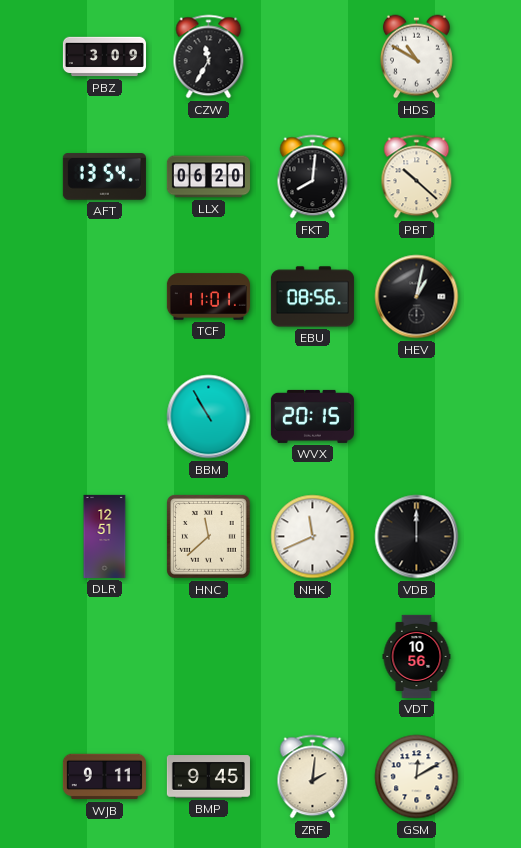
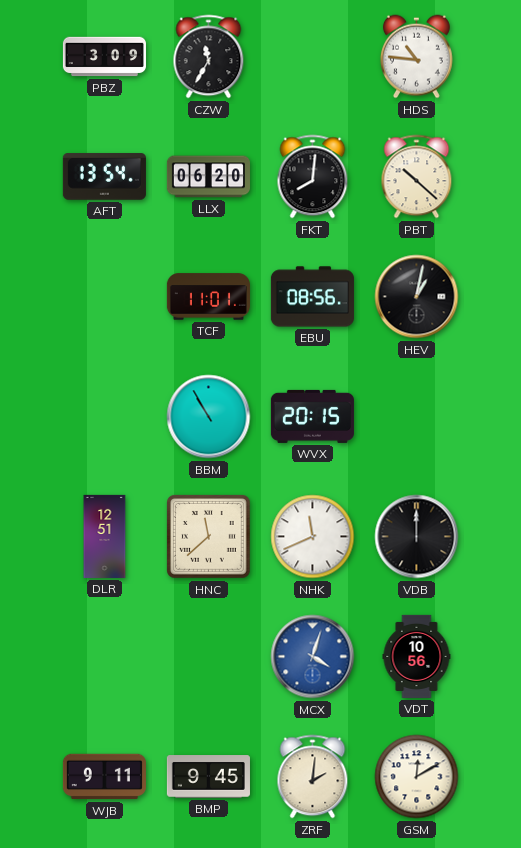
HDS: 10:50 -> 10:46 (416, 57)
MCX: none -> 4:03 (313, 657)
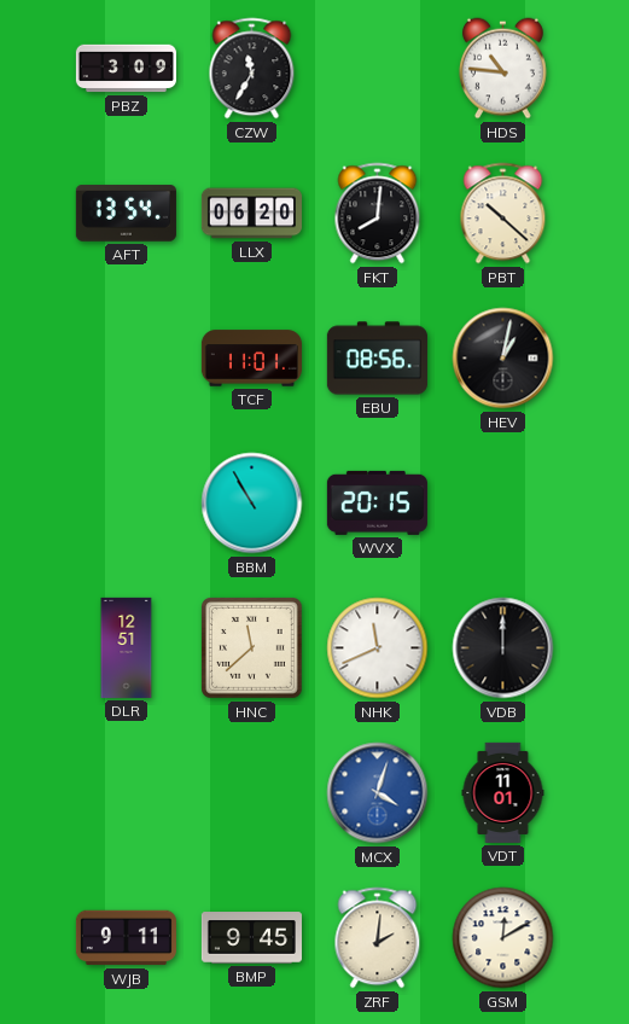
VDT: 10:56 -> 11:01 (503, 792)
